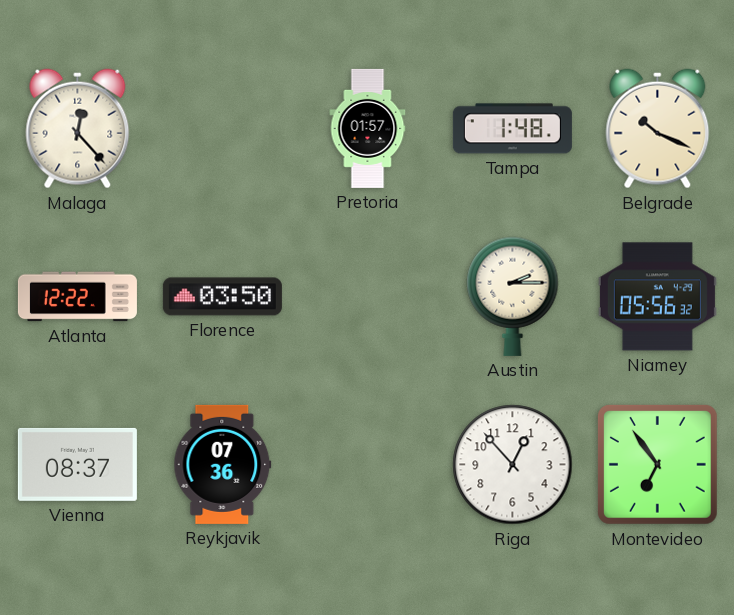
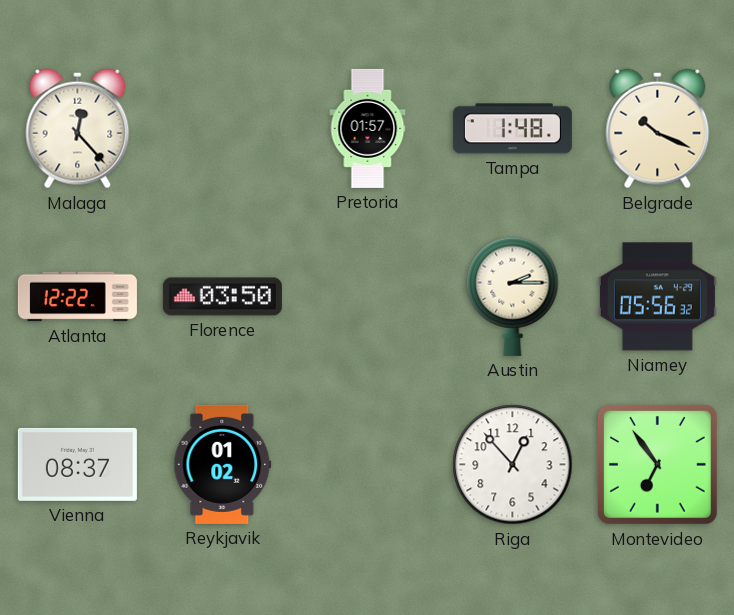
Reykjavik: 07:36 -> 01:02 (223, 464)
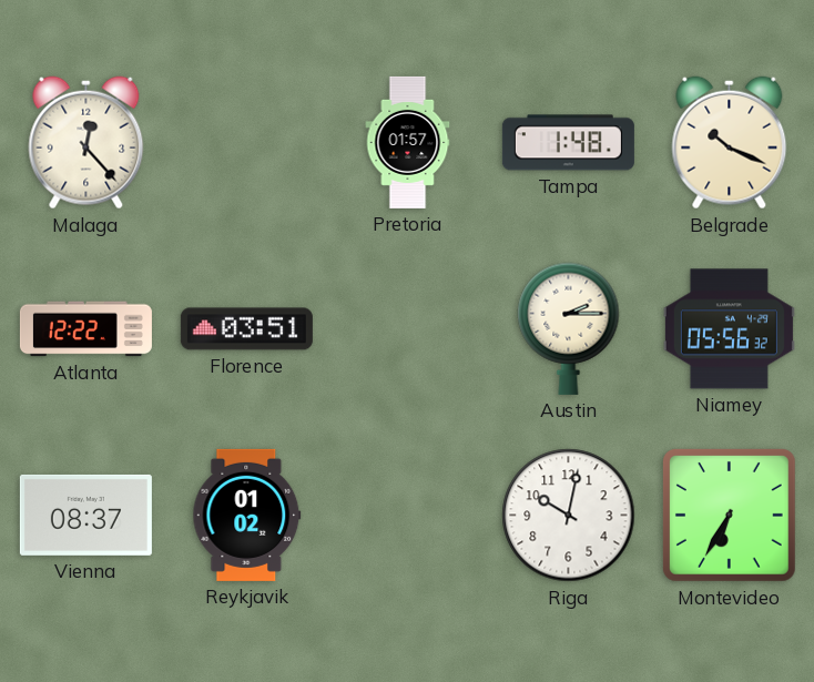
Florence: 03:50 -> 03:51 (246, 329)
Riga: 12:53 -> 10:02 (569, 516)
Montevideo: 6:54 -> 6:35 (729, 515)
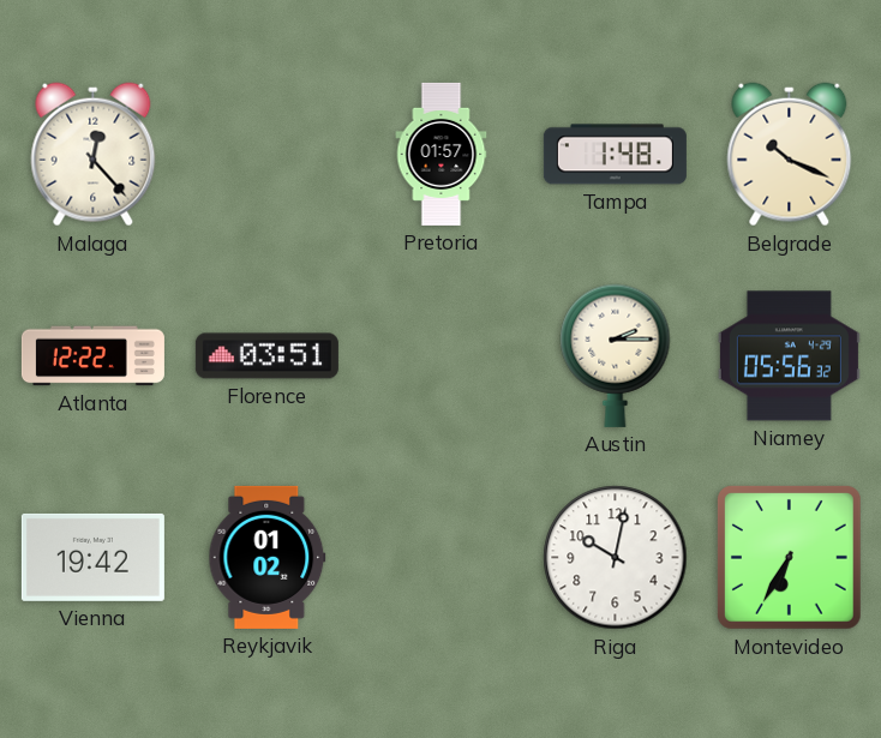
Vienna: 08:37 -> 19:42 (92, 557)
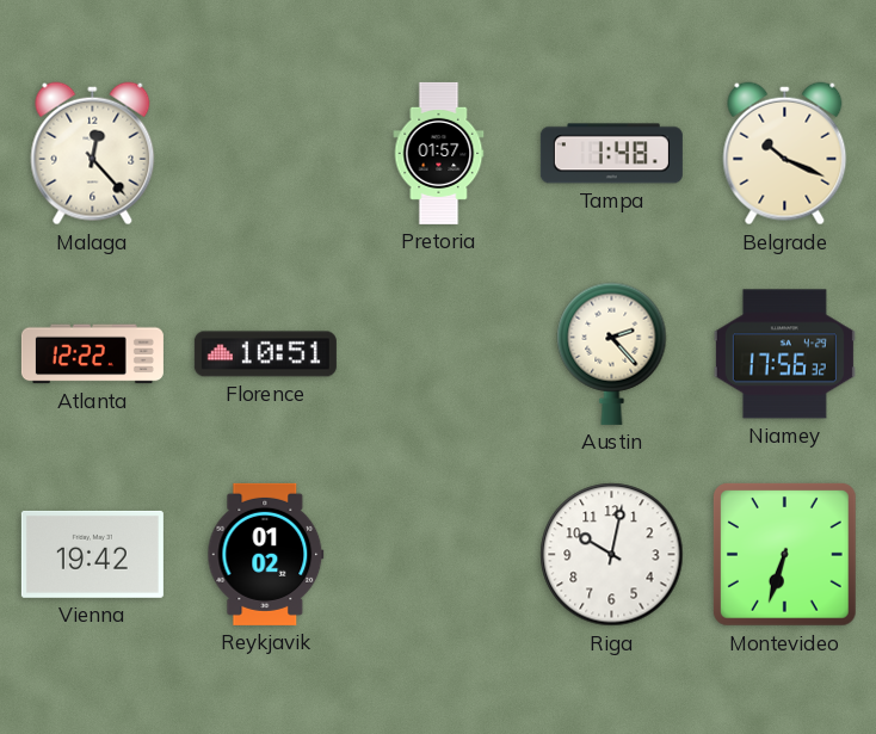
Florence: 03:51 -> 10:51 (265, 354)
Austin: 2:15 -> 2:23 (612, 353)
Niamey: 05:56 -> 17:56 (784, 354)
Montevideo: 6:35 -> 6:33 (784, 554)
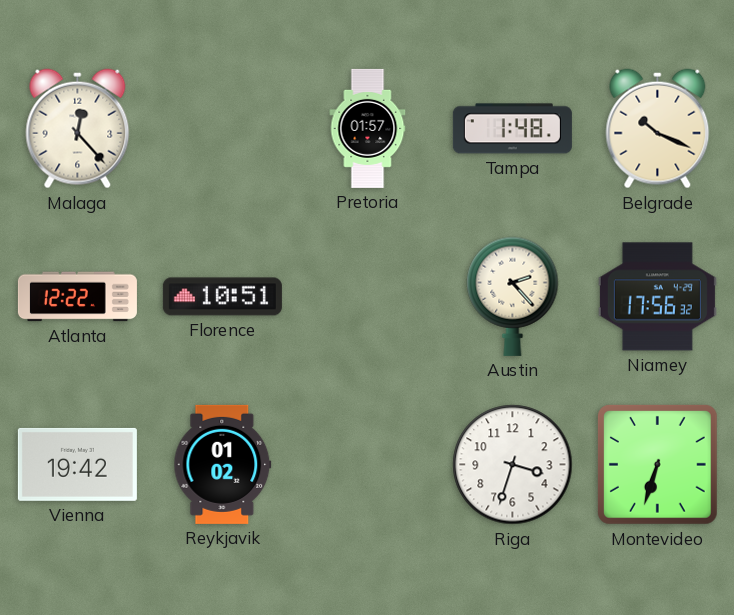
Riga: 10:02 -> 3:33 (513, 465)
